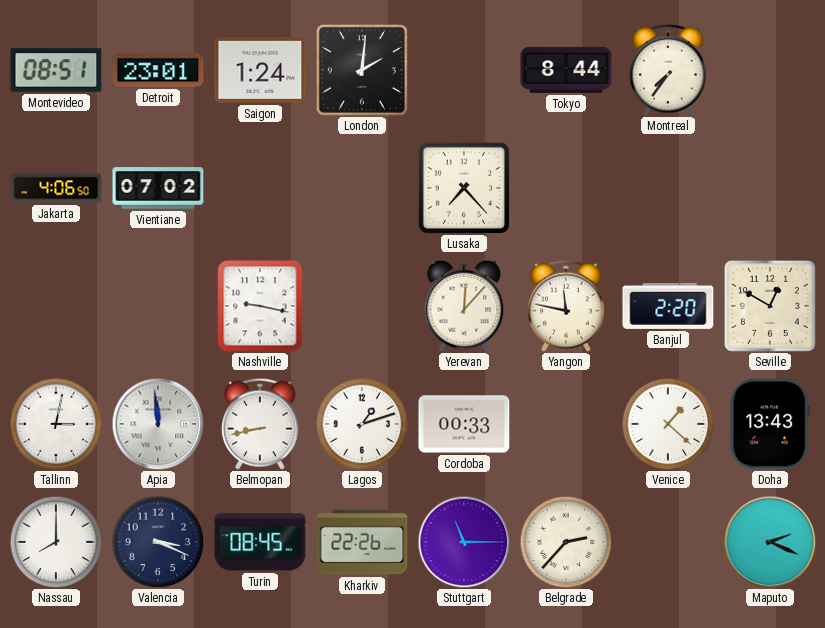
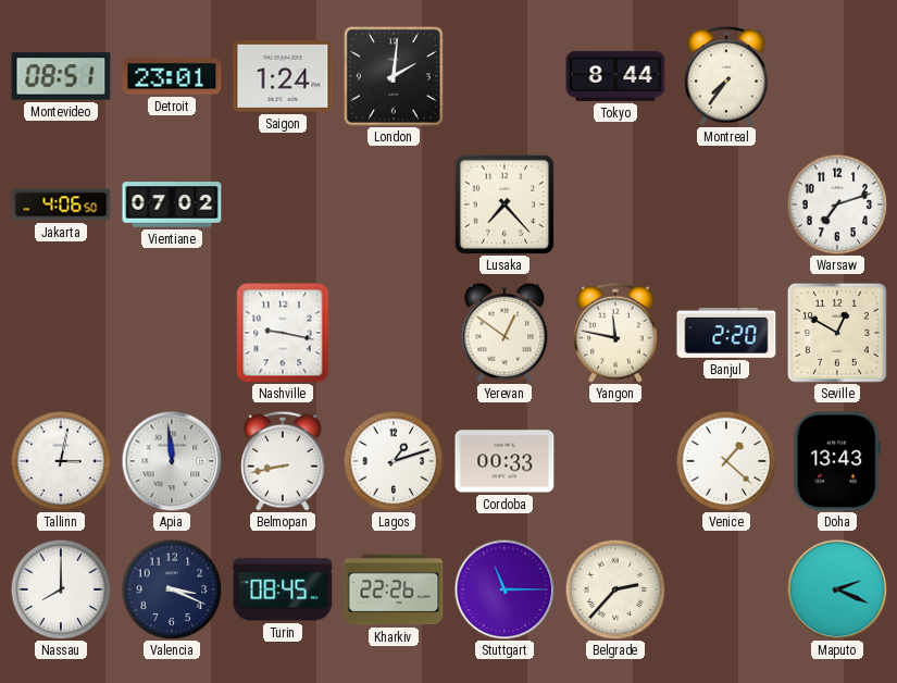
Warsaw: none -> 7:12 (837, 204)
Yerevan: 12:07 -> 12:51 (504, 333)
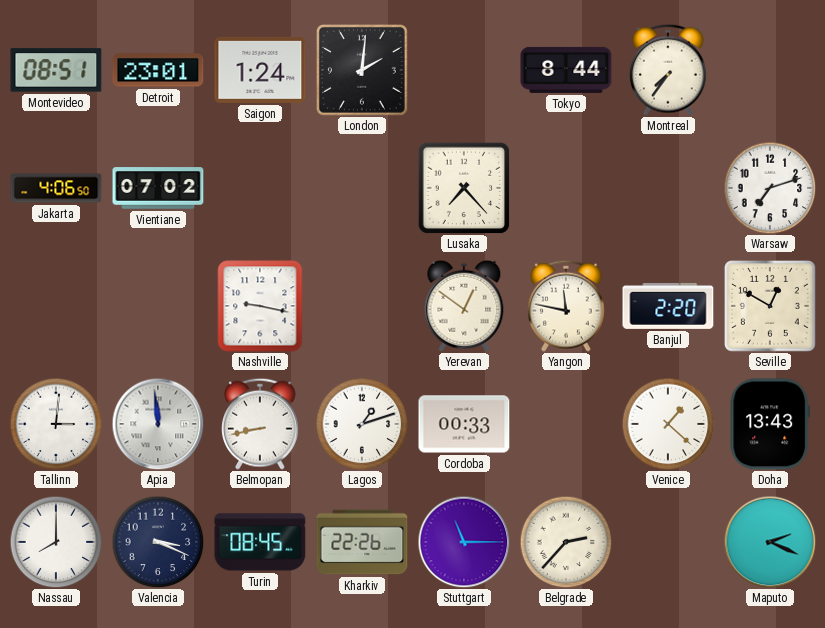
Tallinn: 3:02 -> 3:01 (56, 424)
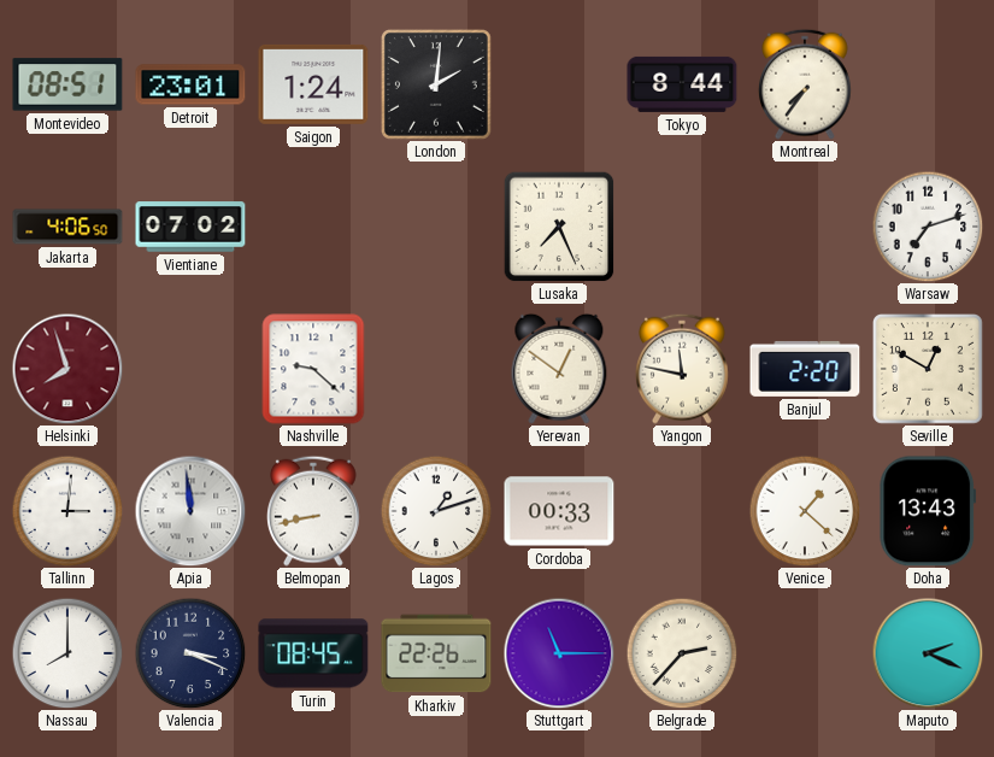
Lusaka: 7:23 -> 7:26 (559, 227)
Helsinki: none -> 7:57 (67, 369)
Nashville: 9:17 -> 9:22 (313, 369)
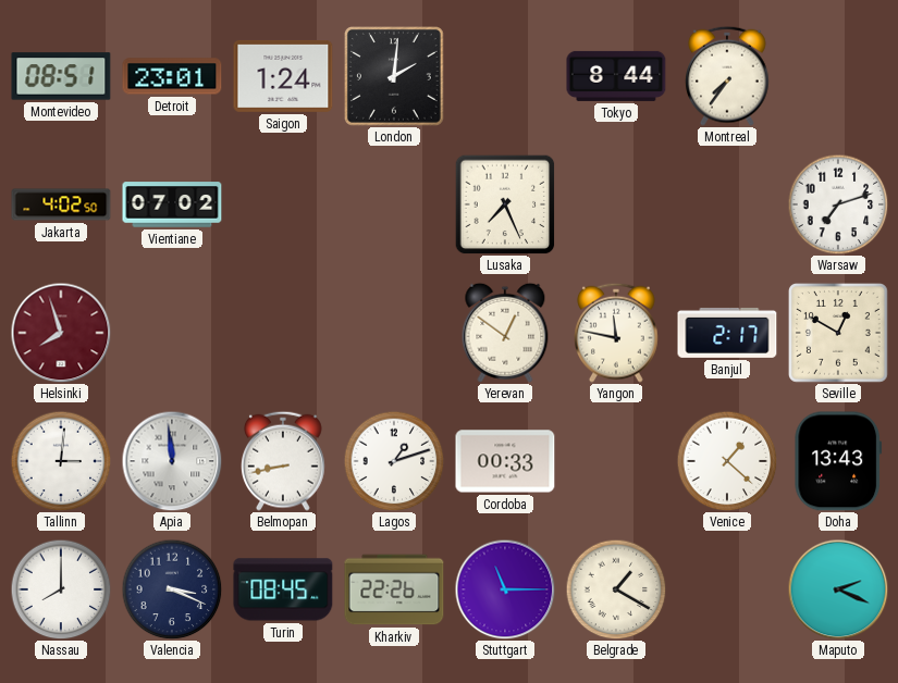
Jakarta: 4:06 -> 4:02 (61, 204)
Nashville: 9:22 -> none (313, 369)
Banjul: 2:20 -> 2:17 (727, 333)
Belgrade: 2:37 -> 1:20 (616, 589)
